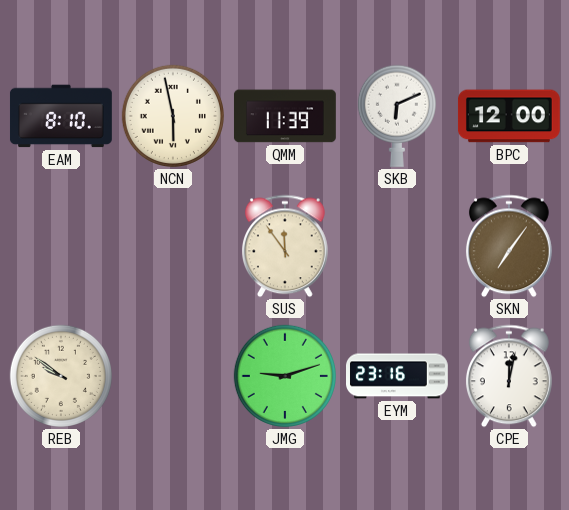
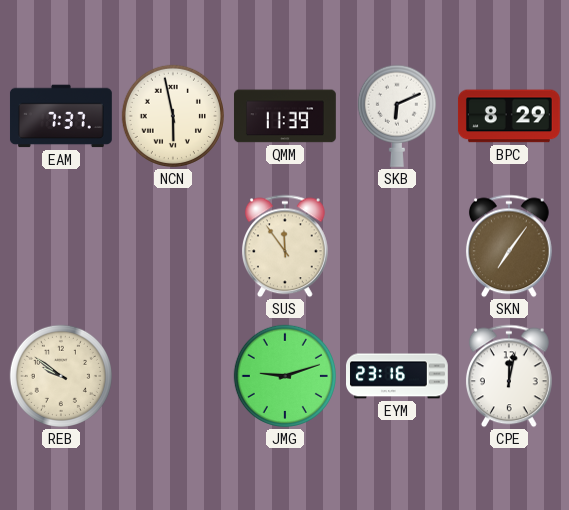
EAM: 8:10 -> 7:37 (61, 116)
BPC: 12:00 -> 8:29 (509, 116)
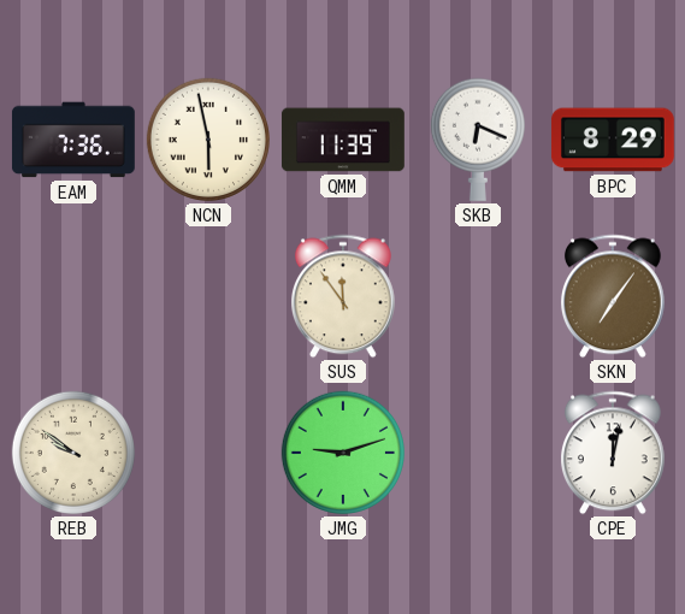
EAM: 7:37 -> 7:36 (73, 140)
SKB: 6:11 -> 6:19 (478, 140)
EYM: 23:16 -> none (398, 376)
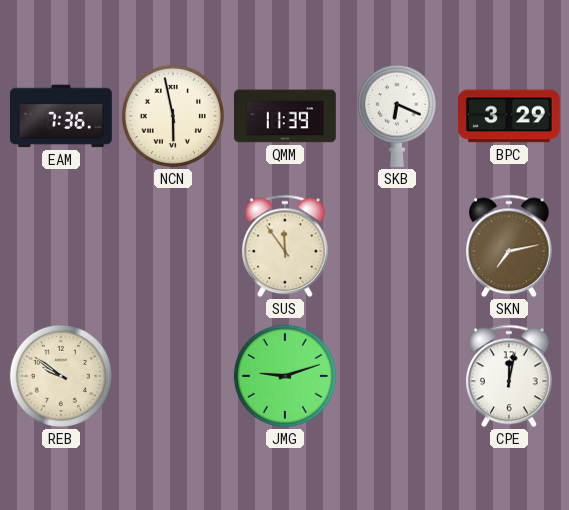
BPC: 8:29 -> 3:29 (509, 116)
SKN: 7:06 -> 7:13 (509, 246)
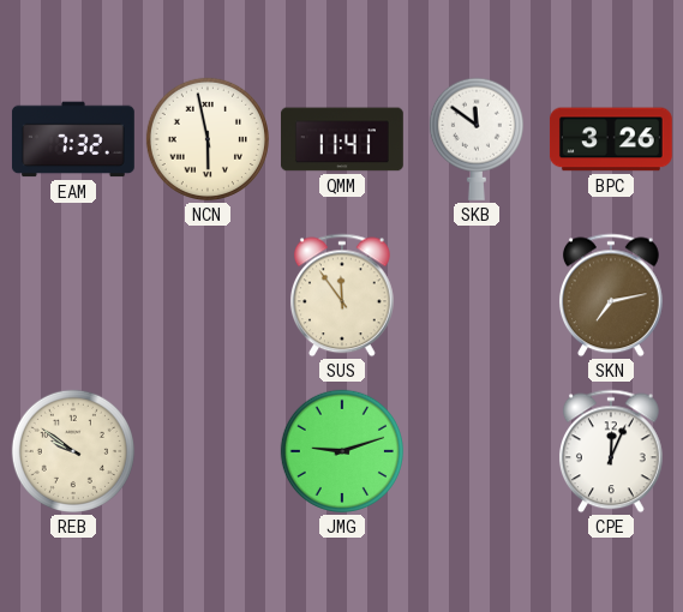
EAM: 7:36 -> 7:32 (73, 139)
QMM: 11:39 -> 11:41 (342, 139)
SKB: 6:19 -> 11:51 (477, 139)
BPC: 3:29 -> 3:26 (611, 139)
CPE: 12:02 -> 12:04 (611, 451)
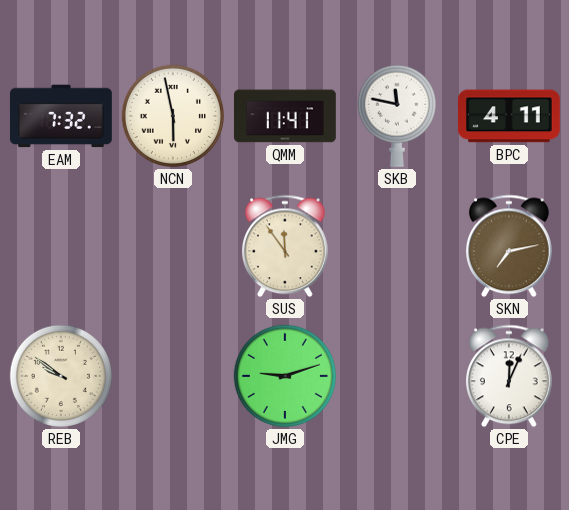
SKB: 11:51 -> 11:47 (397, 116)
BPC: 3:26 -> 4:11 (509, 116)
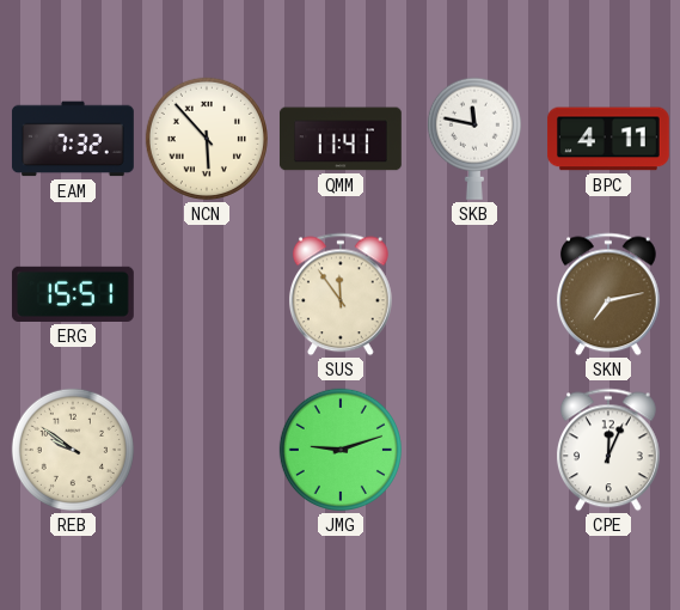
NCN: 5:58 -> 5:53 (207, 139)
ERG: none -> 15:51 (73, 294)
